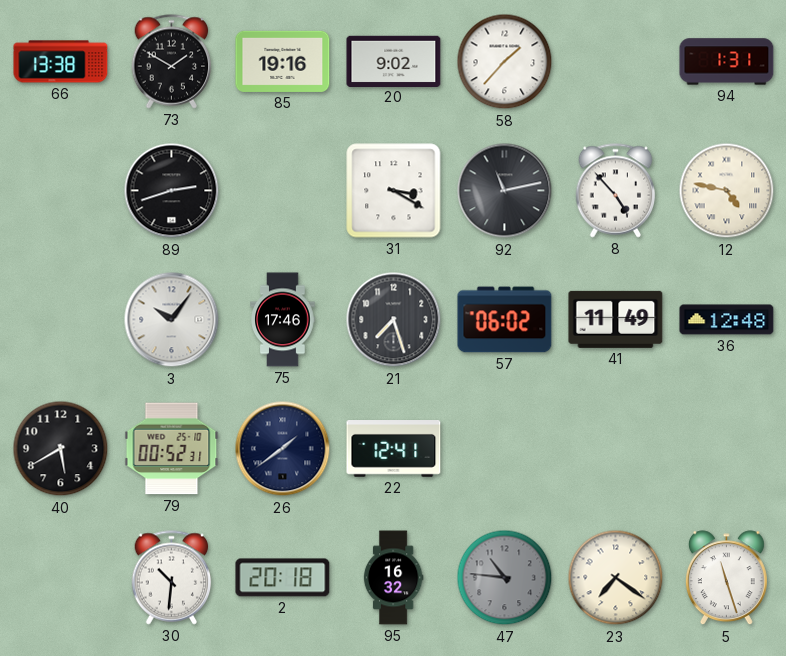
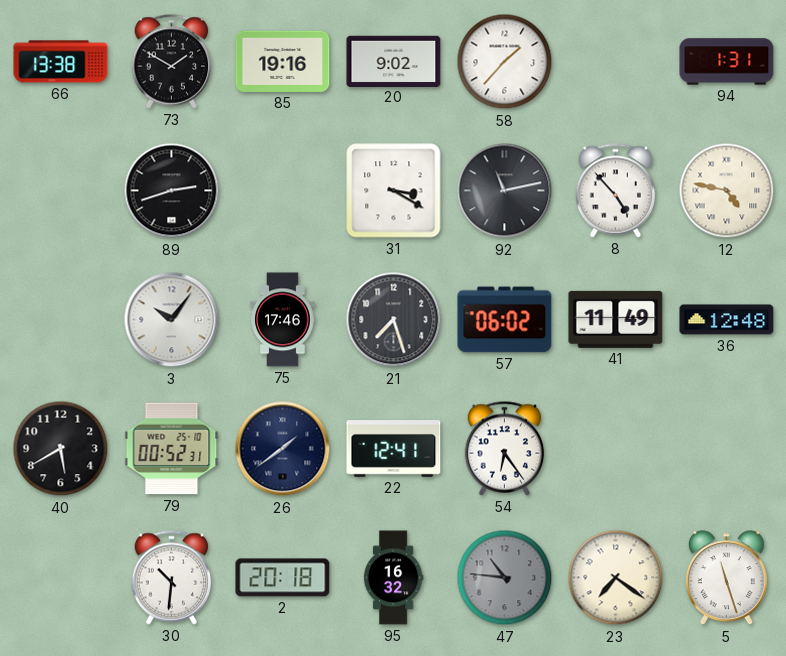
54: none -> 6:24 (505, 449)
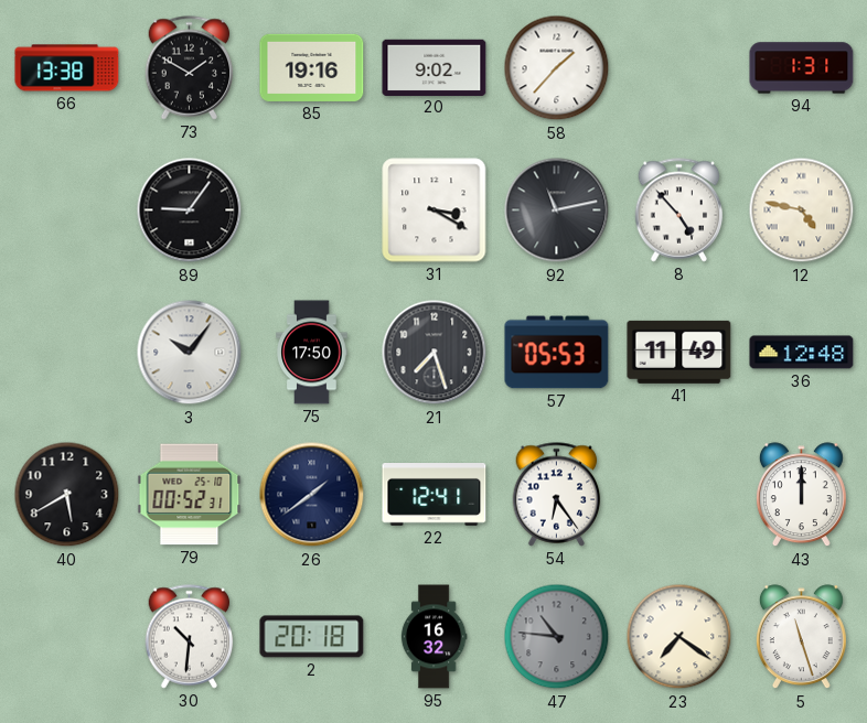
89: 2:42 -> 9:06 (190, 211)
75: 17:46 -> 17:50 (312, 353)
57: 06:02 -> 05:53 (557, 353)
43: none -> 12:00 (801, 495)
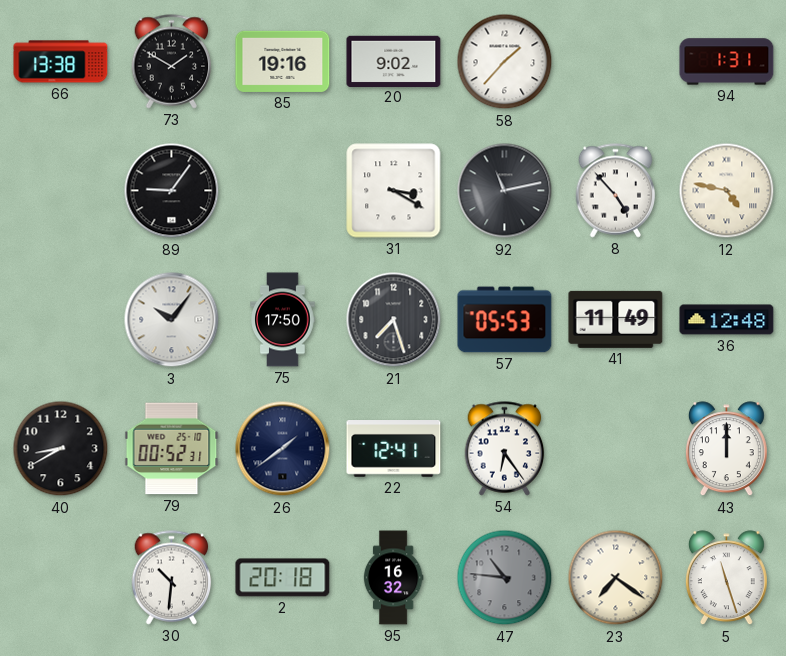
40: 5:40 -> 8:40 (61, 449)
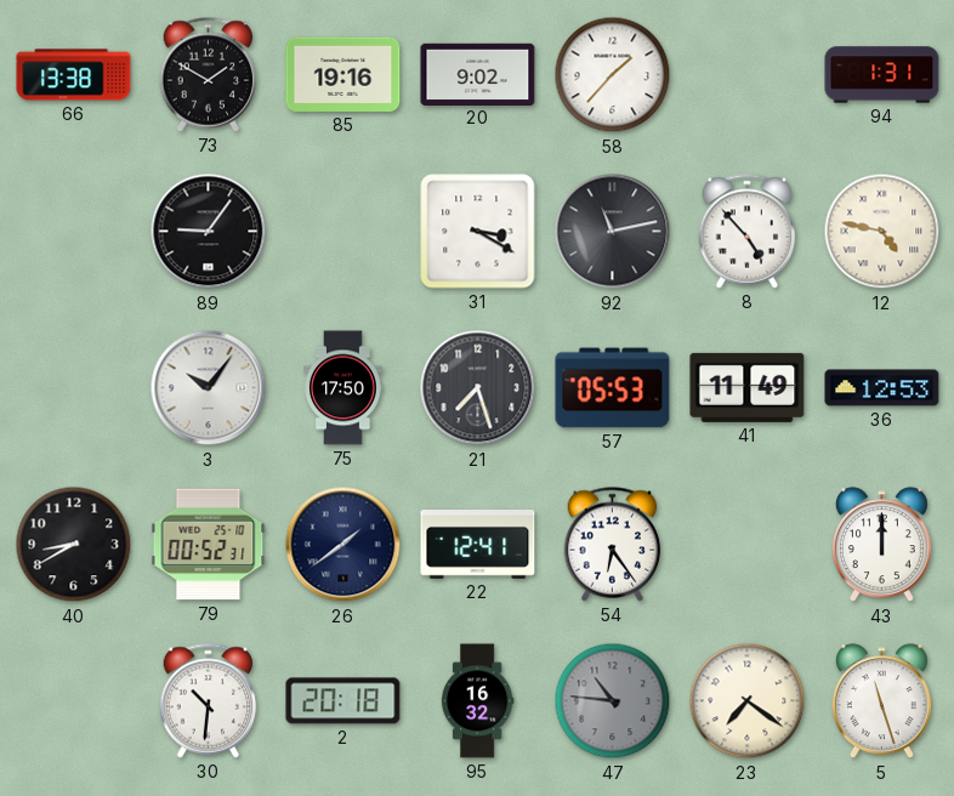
36: 12:48 -> 12:53 (882, 388)
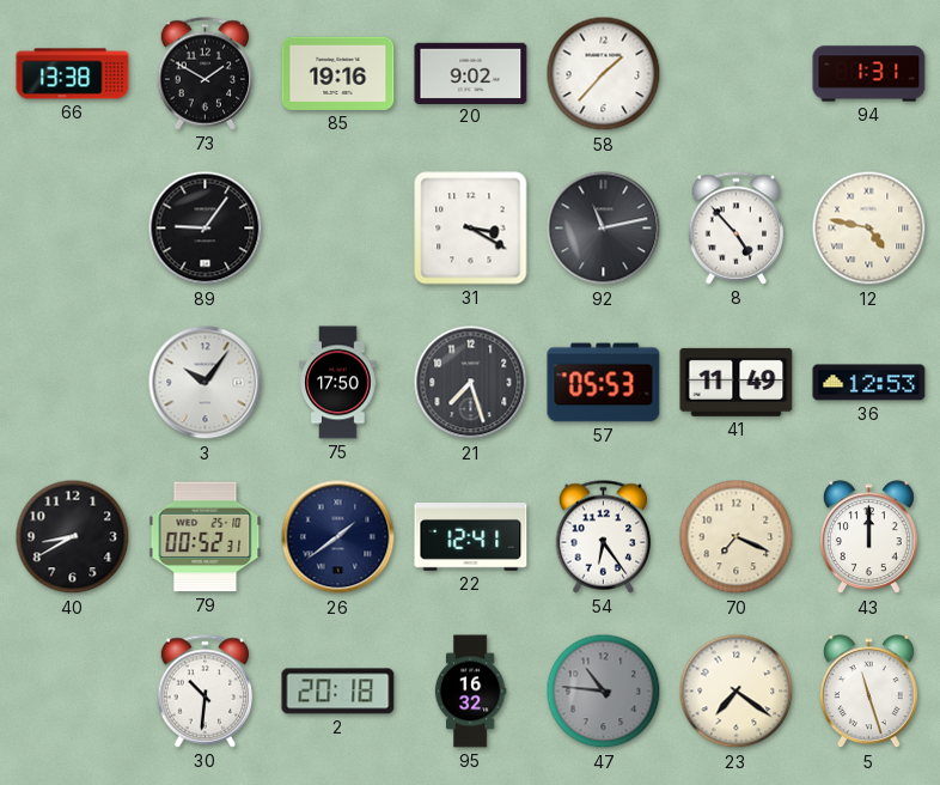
70: none -> 7:19 (737, 537)
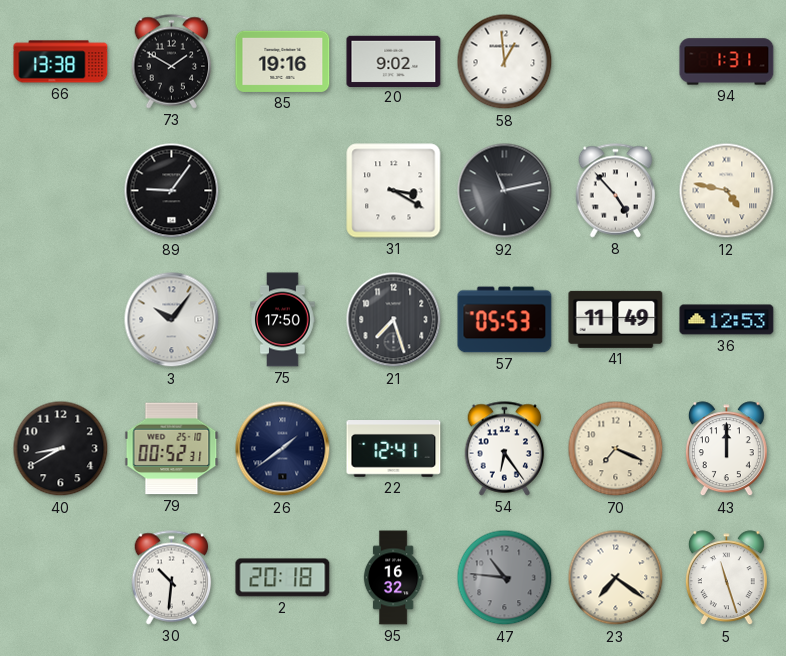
58: 1:37 -> 12:59 (505, 62)
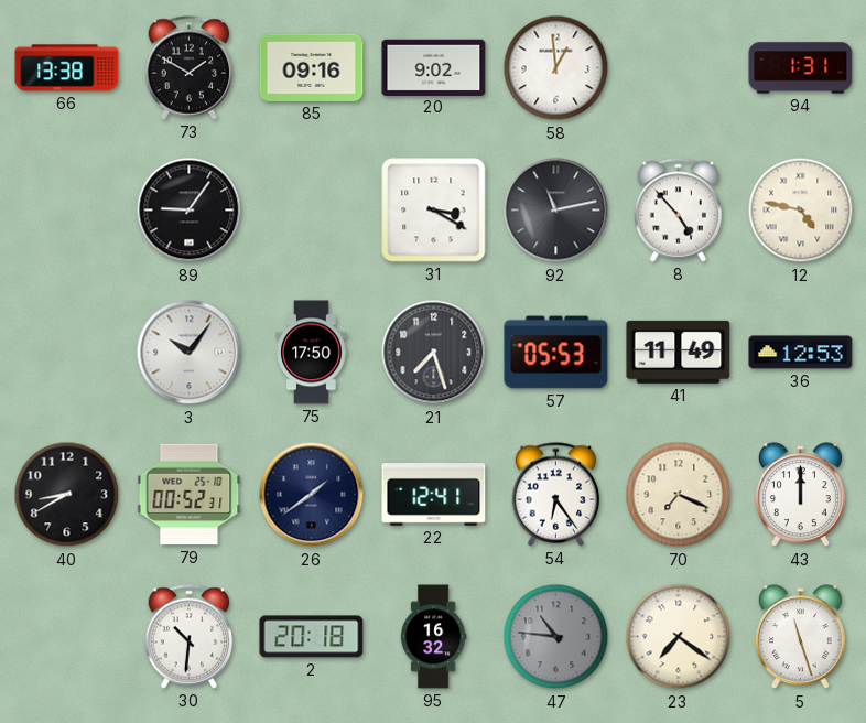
85: 19:16 -> 09:16 (312, 67)
